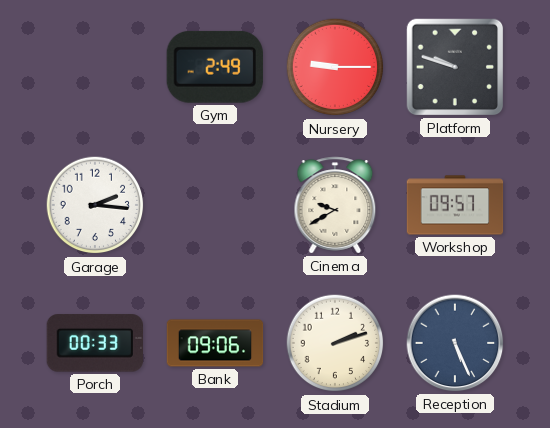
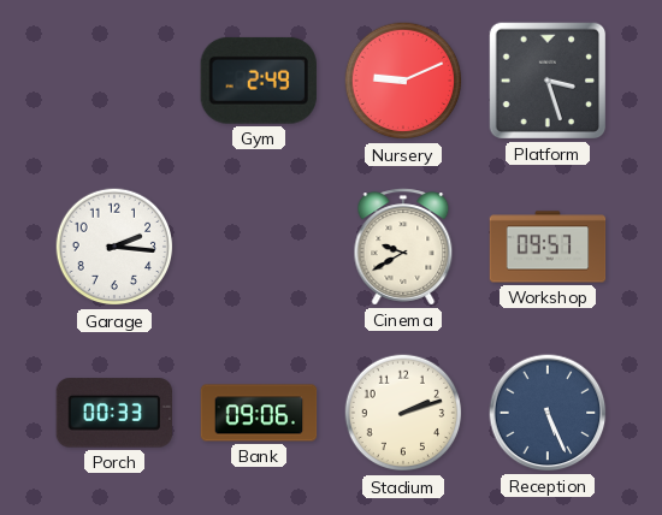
Nursery: 9:15 -> 9:11 (403, 81)
Platform: 9:48 -> 3:27 (548, 81)
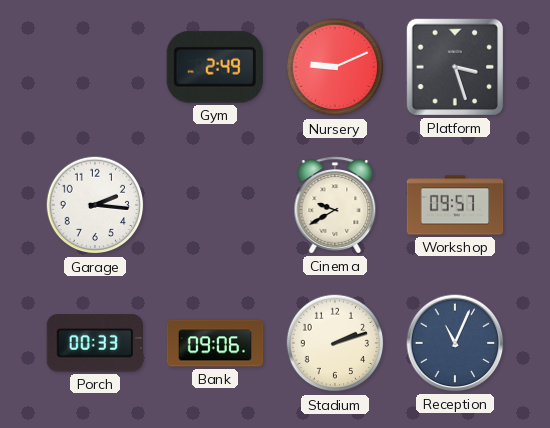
Reception: 5:26 -> 11:04 (455, 343)
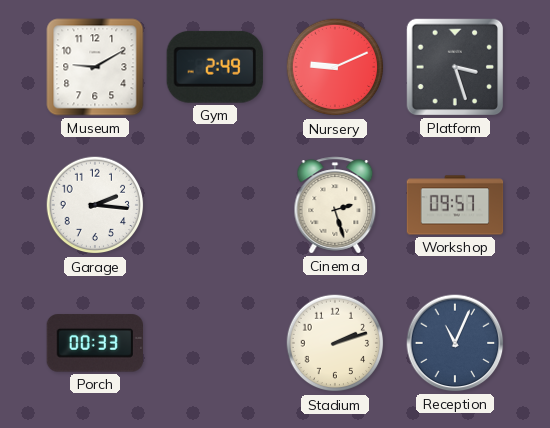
Museum: none -> 9:10 (95, 67)
Cinema: 9:40 -> 2:27 (335, 205)
Bank: 09:06 -> none (215, 343)
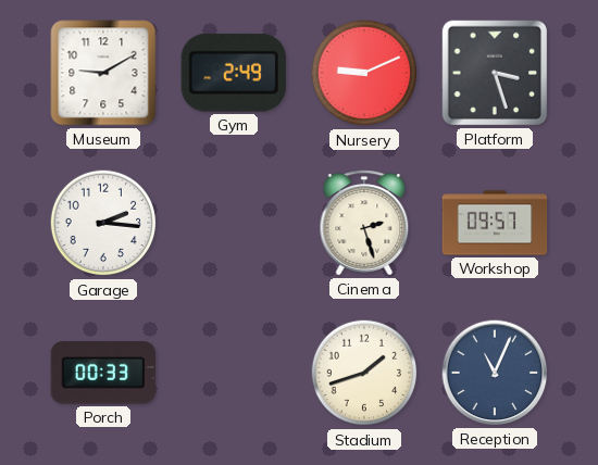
Stadium: 2:12 -> 1:42 (364, 373)
